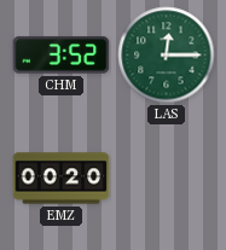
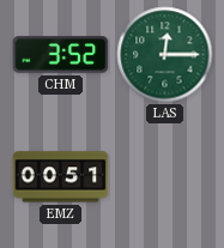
EMZ: 00:20 -> 00:51 (61, 177)
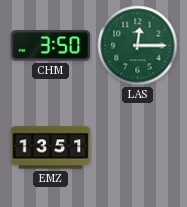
CHM: 3:52 -> 3:50 (51, 46)
EMZ: 00:51 -> 13:51 (51, 148)
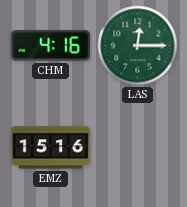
CHM: 3:50 -> 4:16 (51, 46)
EMZ: 13:51 -> 15:16 (51, 148)
